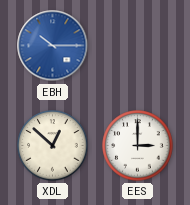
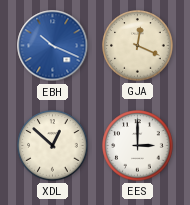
EBH: 10:15 -> 10:19 (53, 46)
GJA: none -> 12:19 (138, 46)
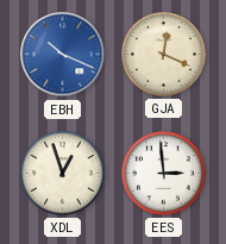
XDL: 12:52 -> 12:57 (63, 174)
EES: 3:00 -> 2:59 (164, 174)
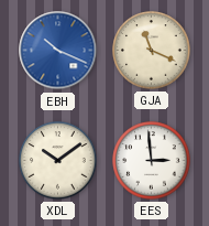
GJA: 12:19 -> 11:19 (152, 51)
XDL: 12:57 -> 10:09 (58, 161)
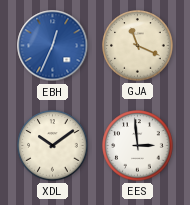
EBH: 10:19 -> 12:34 (53, 46)
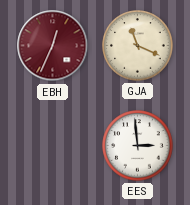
EBH dial: blue -> burgundy (53, 46)
XDL: 10:09 -> none (53, 146)
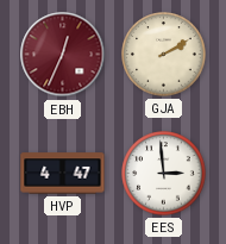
GJA: 11:19 -> 2:10 (164, 55)
HVP: none -> 4:47 (63, 174)
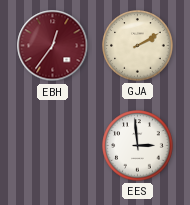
EBH: 12:34 -> 12:36 (53, 46)
HVP: 4:47 -> none (63, 174)
